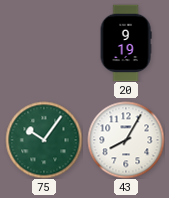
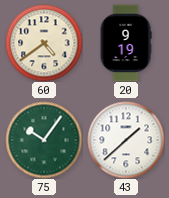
60: none -> 4:39 (44, 43)
43: 8:05 -> 1:38 (126, 140)
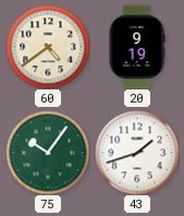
43: 1:38 -> 1:42 (137, 153)
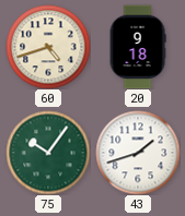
60: 4:39 -> 4:42 (48, 47)
20: 9:19 -> 9:18 (138, 47)
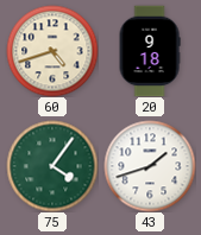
75: 10:06 -> 4:06 (52, 166)
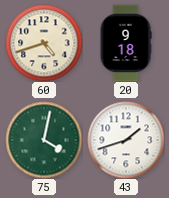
75: 4:06 -> 4:02 (44, 140)
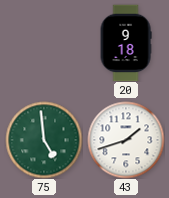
60: 4:42 -> none (44, 43)
75: 4:02 -> 4:59 (44, 140)
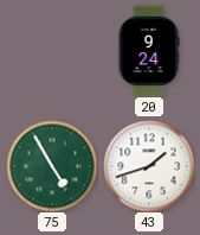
20: 9:18 -> 9:24 (149, 51)
75: 4:59 -> 4:55 (52, 166)
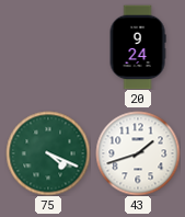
75: 4:55 -> 4:19 (48, 153)
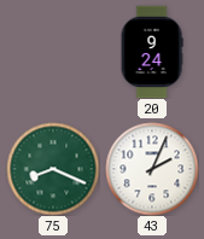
75: 4:19 -> 8:19 (53, 169)
43: 1:42 -> 2:04 (152, 169)
